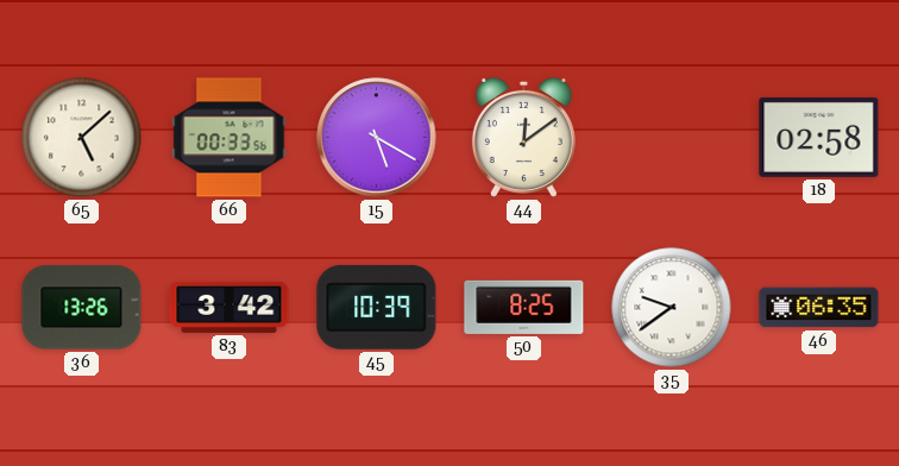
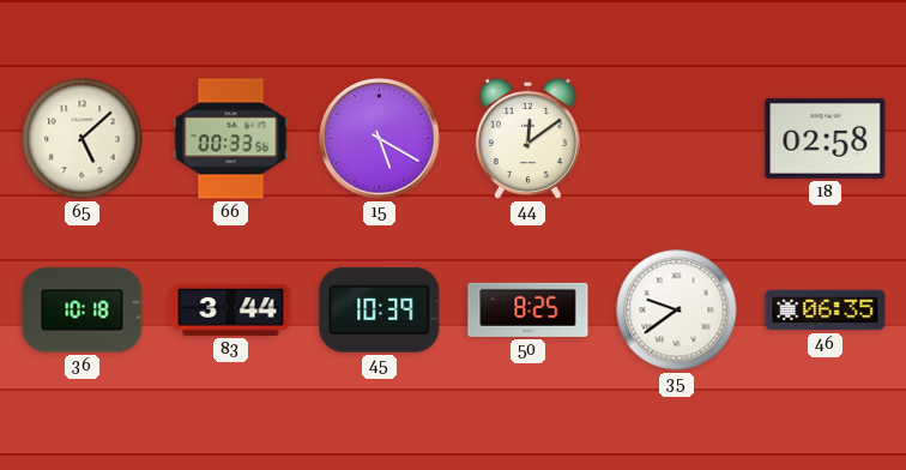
36: 13:26 -> 10:18 (83, 311)
83: 3:42 -> 3:44 (231, 309)
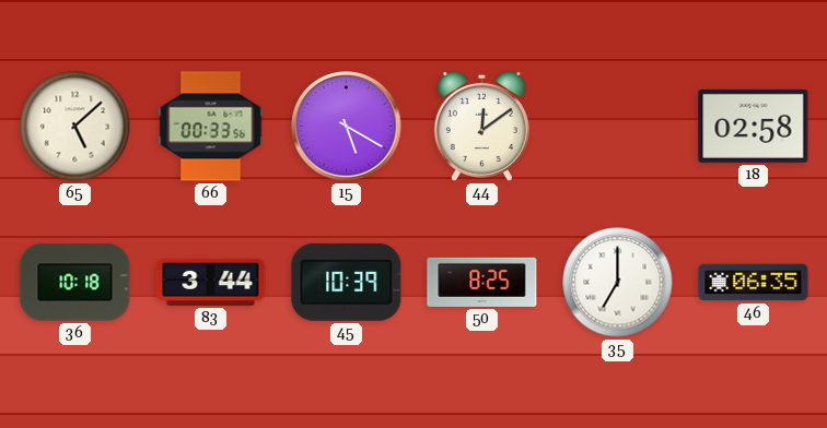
35: 9:39 -> 7:00 (618, 283)
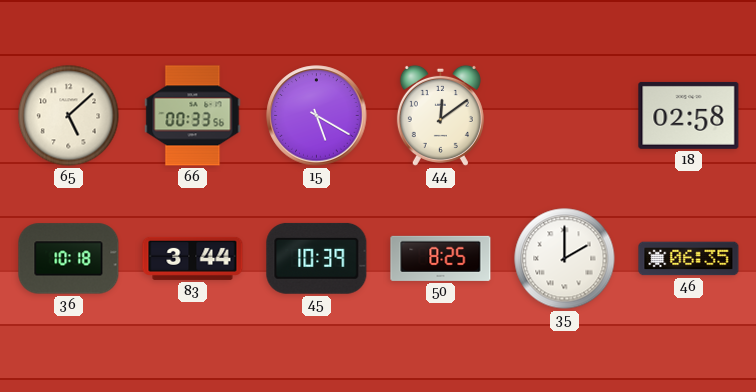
35: 7:00 -> 2:00 (565, 259)
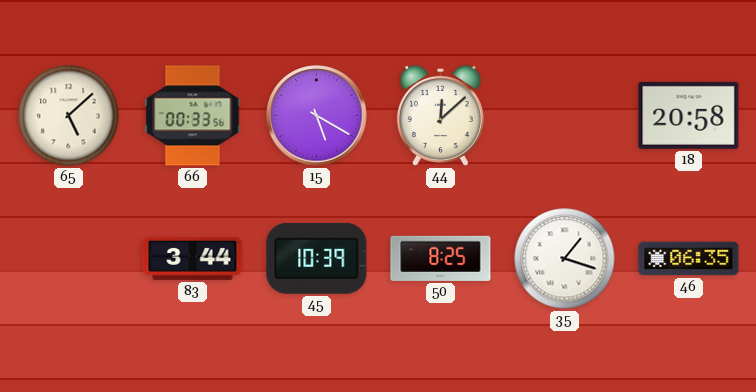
44: 12:09 -> 12:08 (440, 115)
18: 02:58 -> 20:58 (689, 115)
36: 10:18 -> none (69, 259)
35: 2:00 -> 1:18 (565, 259)
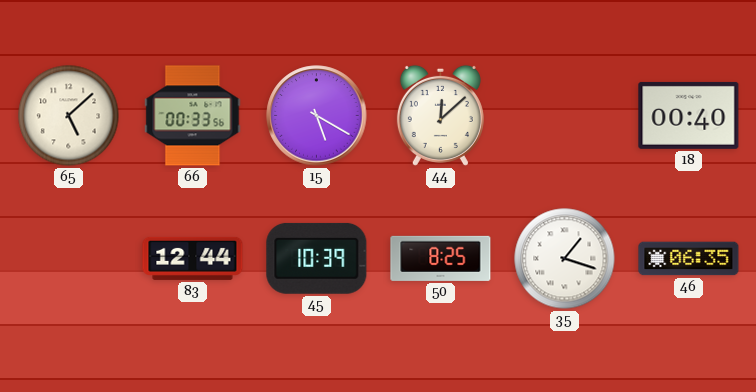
18: 20:58 -> 00:40 (689, 115)
83: 3:44 -> 12:44 (193, 258)
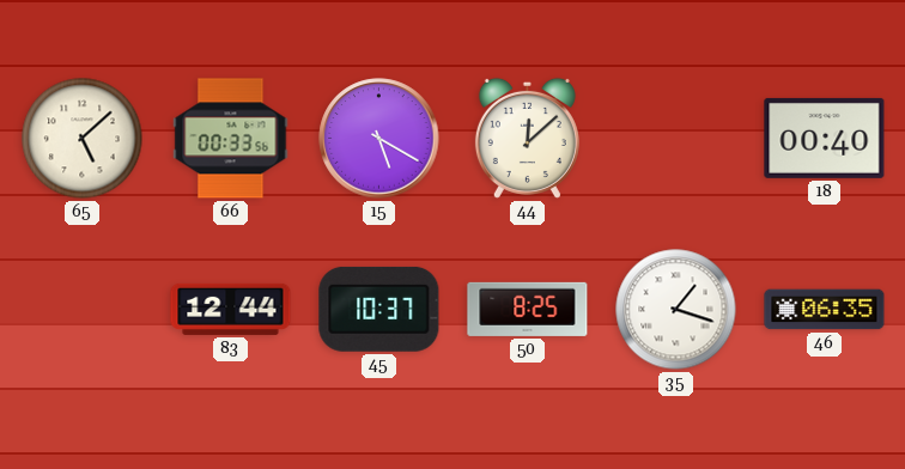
45: 10:39 -> 10:37 (379, 309)
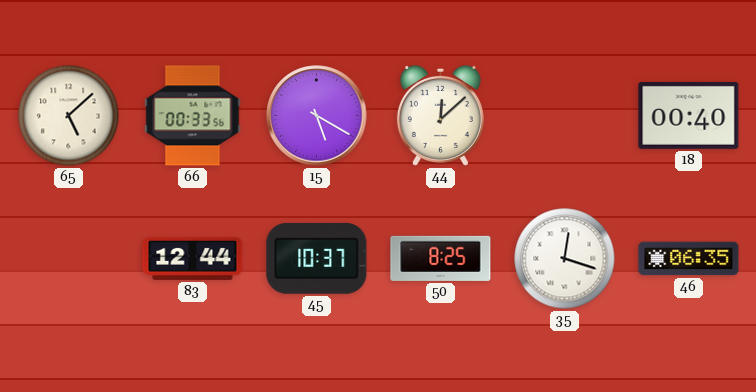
35: 1:18 -> 12:18 (565, 259)
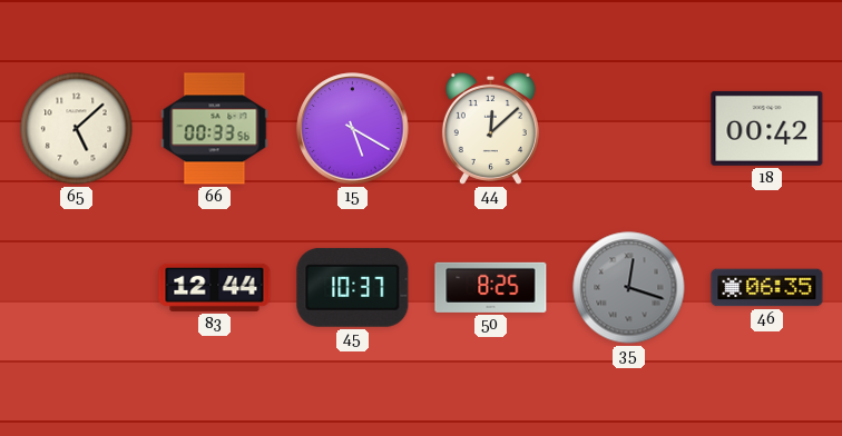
18: 00:40 -> 00:42 (767, 128)
35 dial: white -> grey (629, 288)
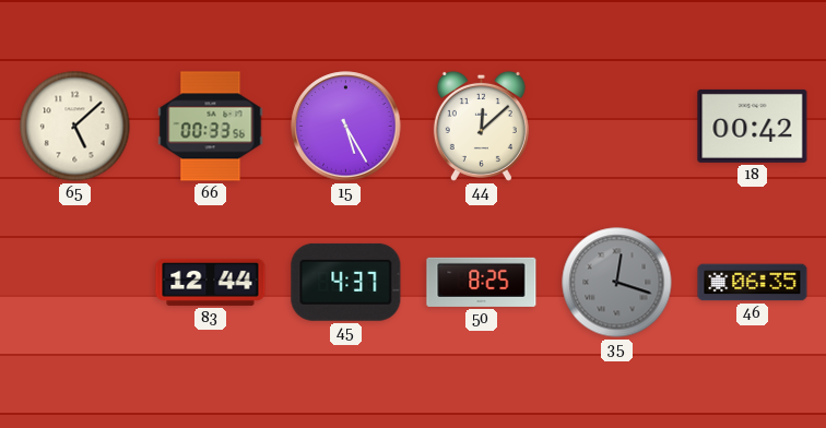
15: 5:20 -> 5:25 (346, 127)
45: 10:37 -> 4:37 (346, 282)
